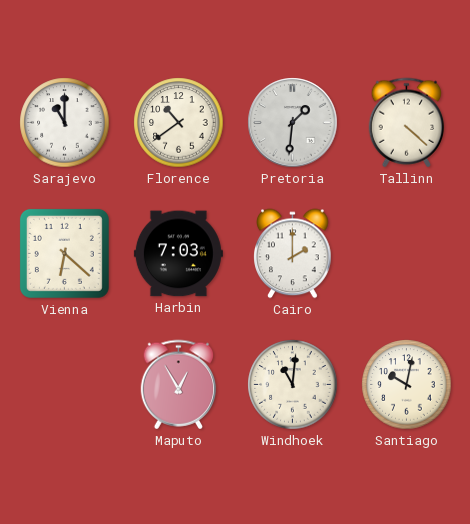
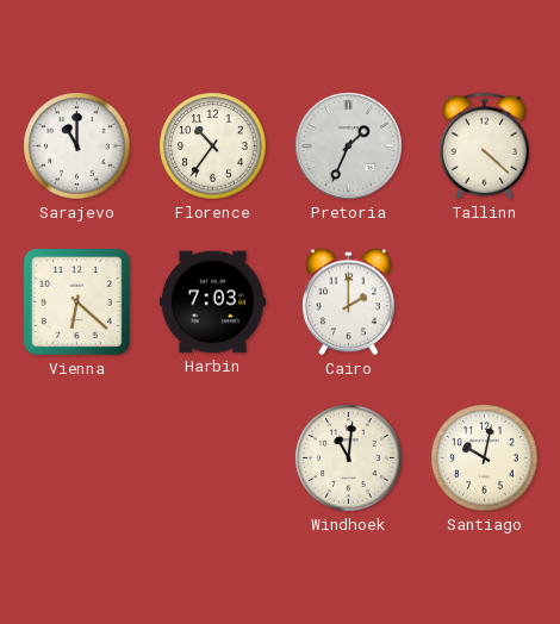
Florence: 10:39 -> 10:36 (213, 146)
Pretoria: 1:31 -> 1:34 (349, 146)
Maputo: 12:55 -> none (179, 385)
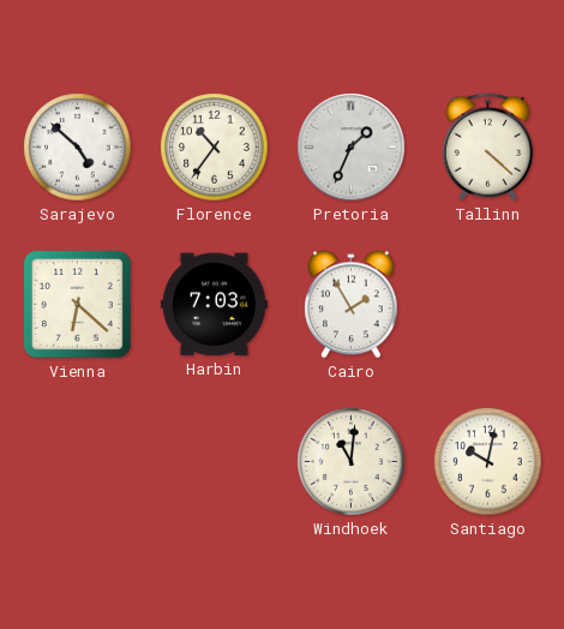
Sarajevo: 11:00 -> 4:52 (78, 148)
Cairo: 2:00 -> 1:55 (352, 305)
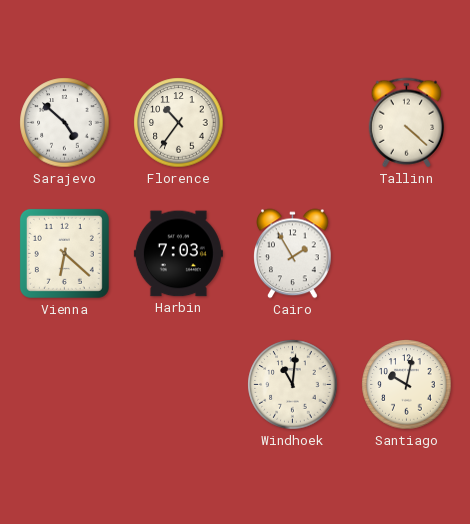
Pretoria: 1:34 -> none (352, 148)
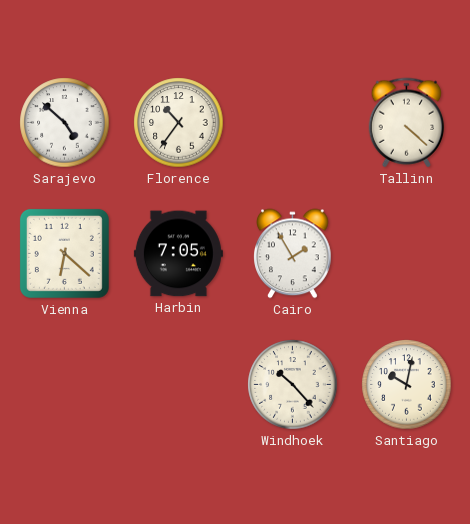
Harbin: 7:03 -> 7:05 (178, 254)
Windhoek: 11:01 -> 10:23 (293, 385)
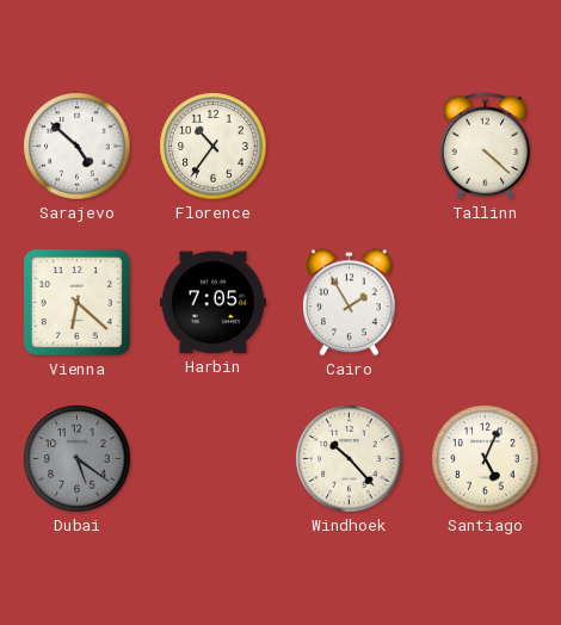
Dubai: none -> 5:21 (78, 459)
Santiago: 10:02 -> 5:04 (486, 459)
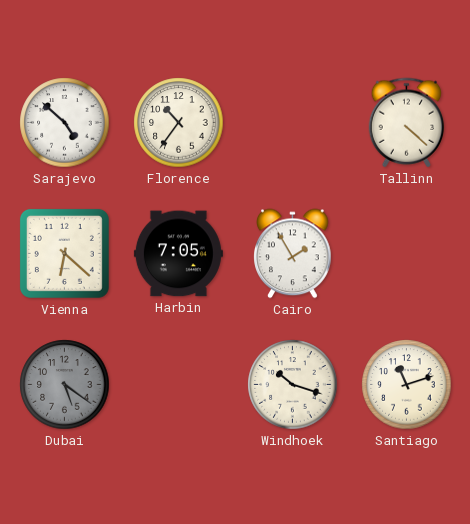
Windhoek: 10:23 -> 10:18 (293, 385)
Santiago: 5:04 -> 11:12 (407, 385)
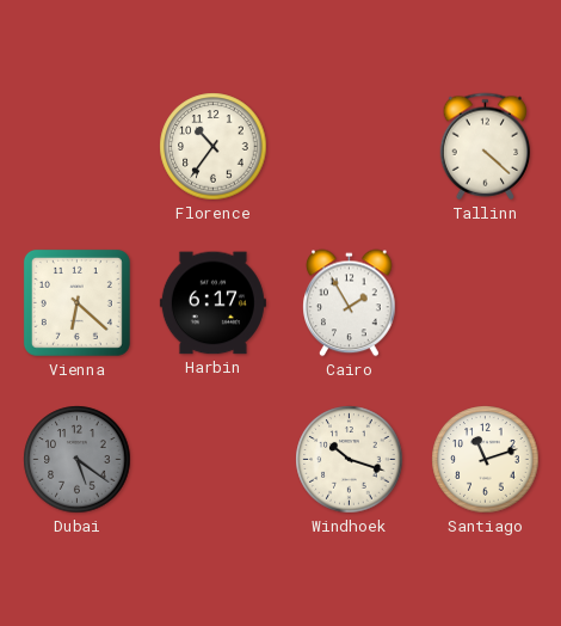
Sarajevo: 4:52 -> none (65, 123)
Harbin: 7:05 -> 6:17 (212, 303)
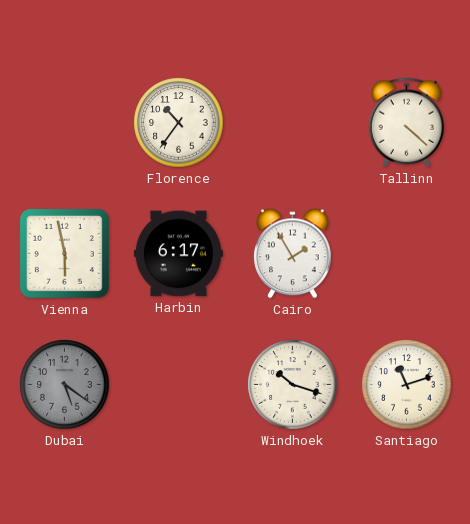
Vienna: 6:22 -> 5:58 (64, 253)
